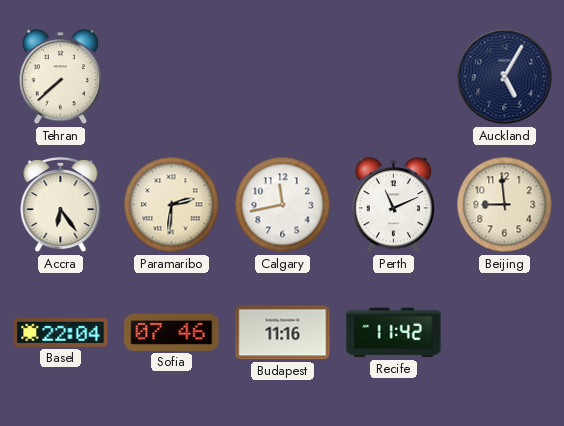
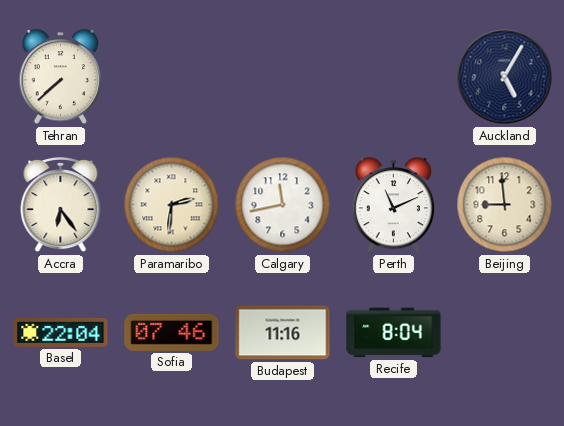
Recife: 11:42 -> 8:04 (394, 333)
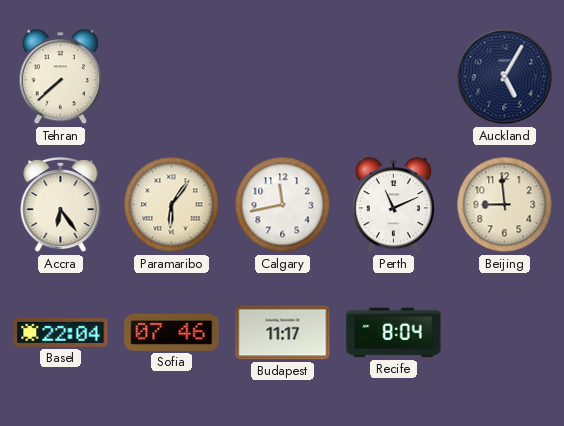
Paramaribo: 2:31 -> 6:06 (172, 205)
Budapest: 11:16 -> 11:17 (283, 333)
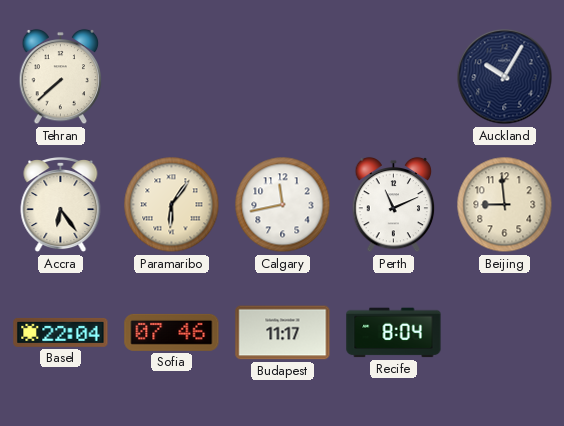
Auckland: 5:05 -> 10:05 (505, 77)
